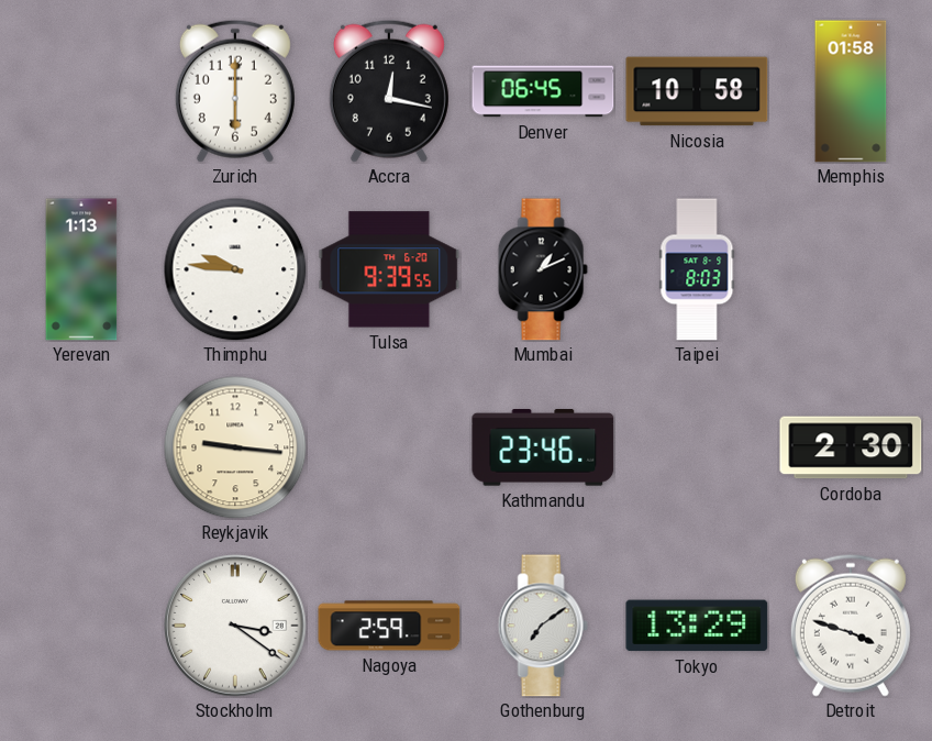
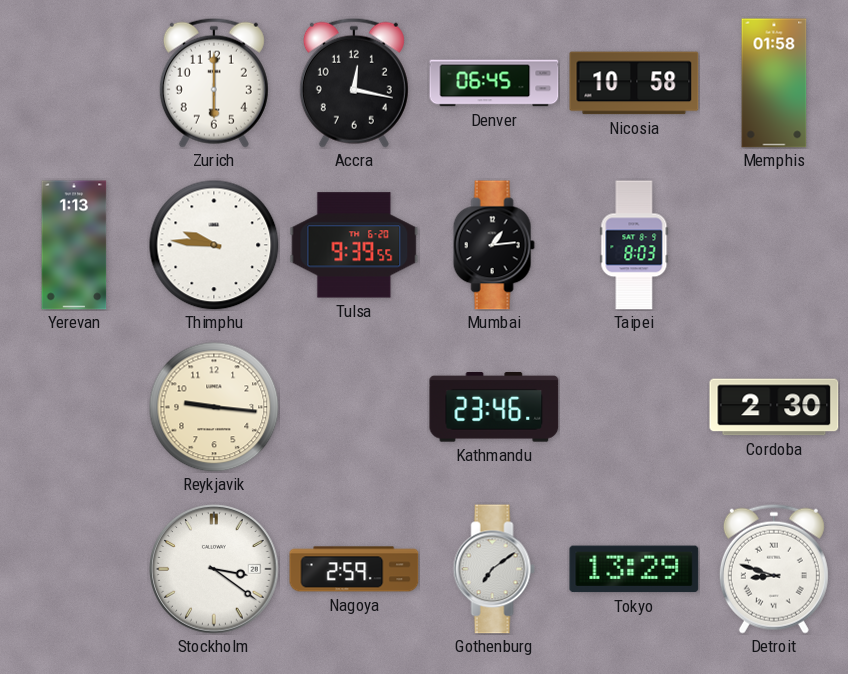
Mumbai: 1:11 -> 1:14 (494, 245)
Detroit: 3:48 -> 8:48 (774, 569)
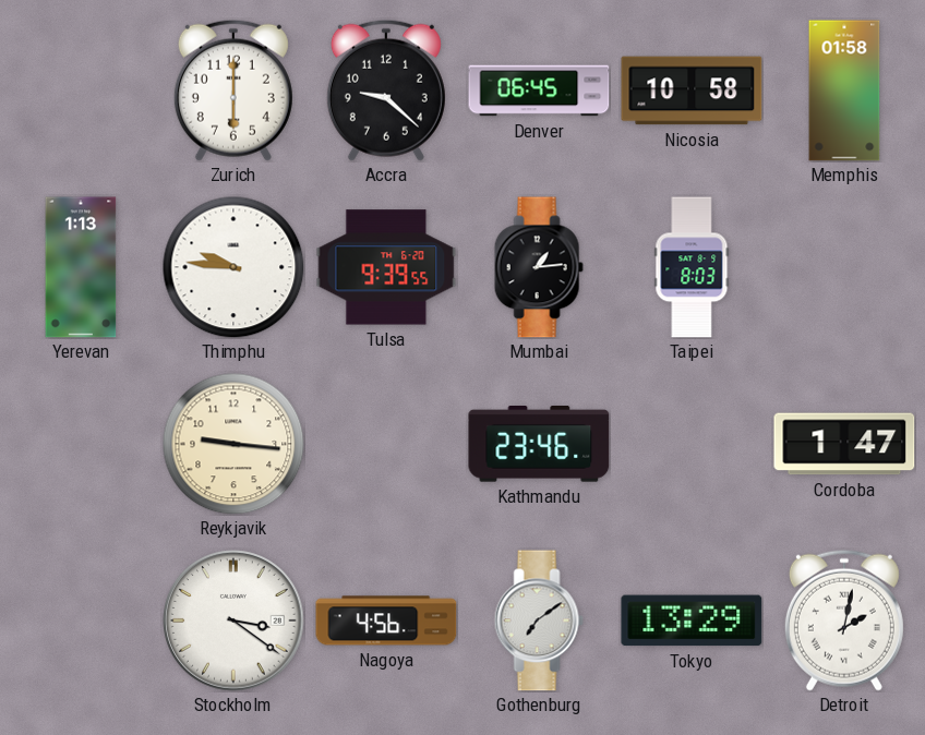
Accra: 12:17 -> 9:22 (386, 91)
Cordoba: 2:30 -> 1:47 (844, 444)
Nagoya: 2:59 -> 4:56 (386, 620)
Detroit: 8:48 -> 2:02 (844, 620)
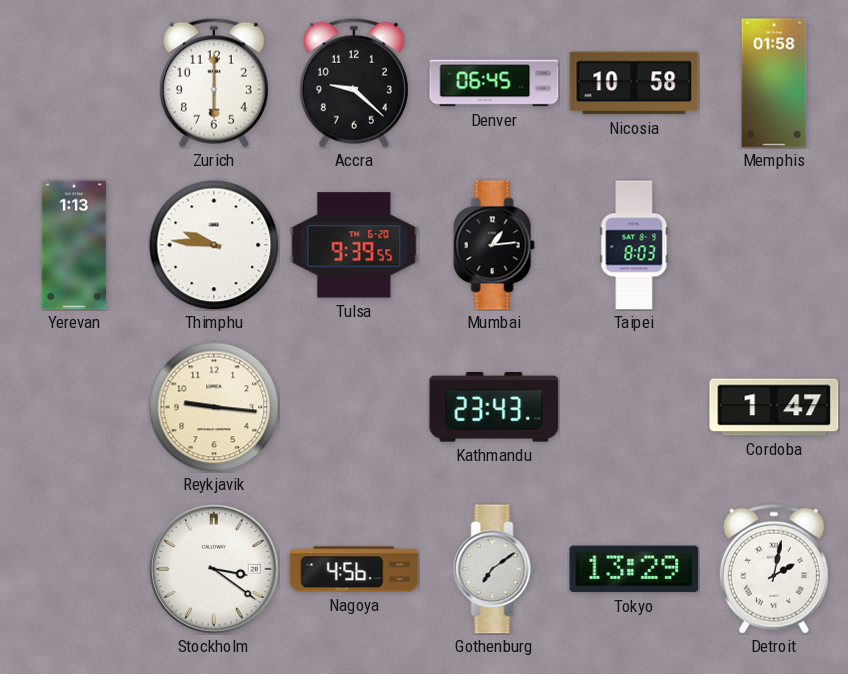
Kathmandu: 23:46 -> 23:43 (494, 407)
